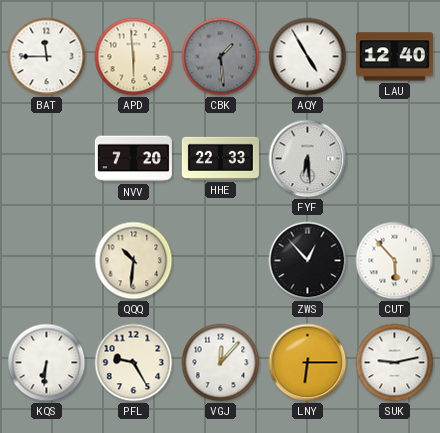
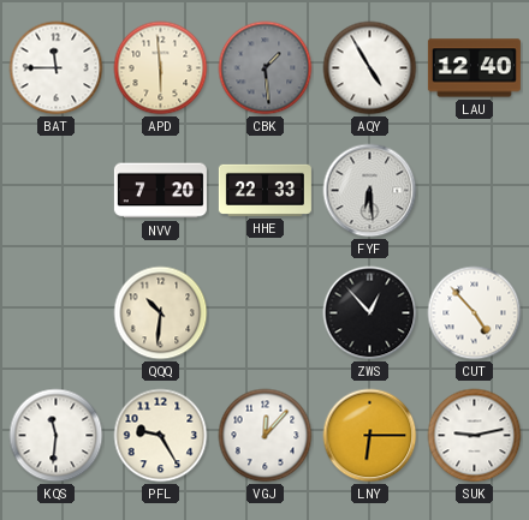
CUT: 5:53 -> 4:53 (475, 313)
KQS: 6:31 -> 11:31 (57, 436)
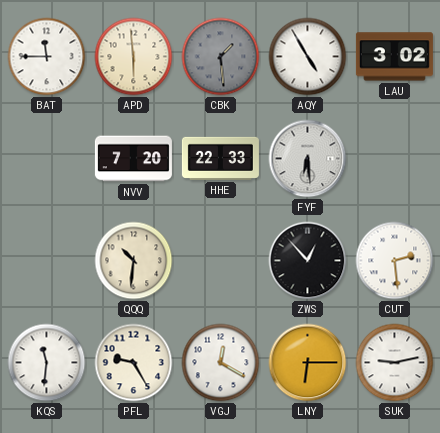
LAU: 12:40 -> 3:02 (394, 57)
CUT: 4:53 -> 2:29 (395, 261)
VGJ: 12:07 -> 12:20 (221, 363)
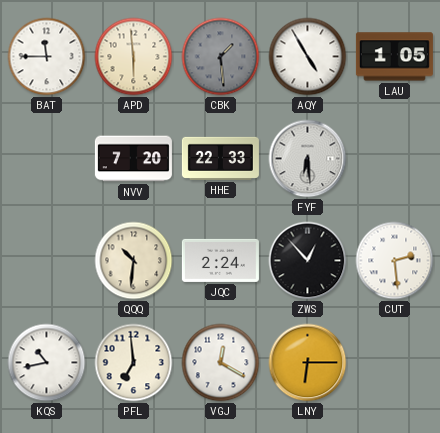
LAU: 3:02 -> 1:05 (394, 57)
JQC: none -> 2:24 (220, 260)
KQS: 11:31 -> 10:43 (47, 363)
PFL: 9:25 -> 6:59 (134, 363)
SUK: 9:13 -> none (395, 363)
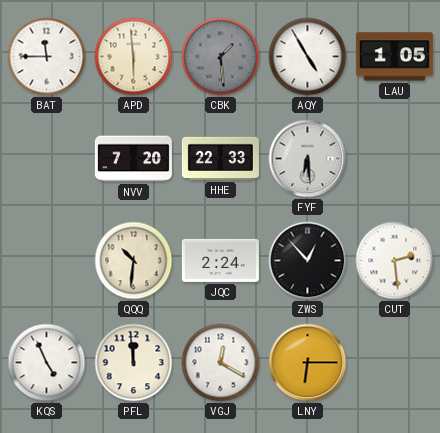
KQS: 10:43 -> 4:56 (47, 363)
PFL: 6:59 -> 11:59 (134, 363)
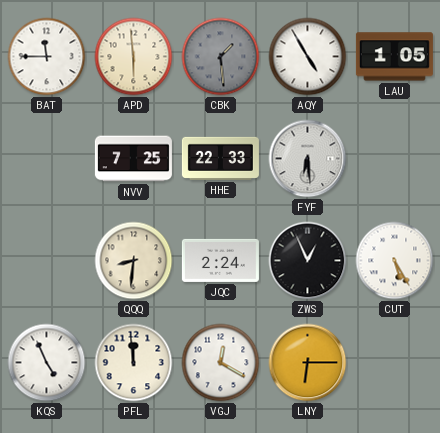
NVV: 7:20 -> 7:25 (133, 159)
QQQ: 10:31 -> 8:31 (134, 261)
ZWS: 12:53 -> 12:56 (308, 261)
CUT: 2:29 -> 5:25 (395, 261)
